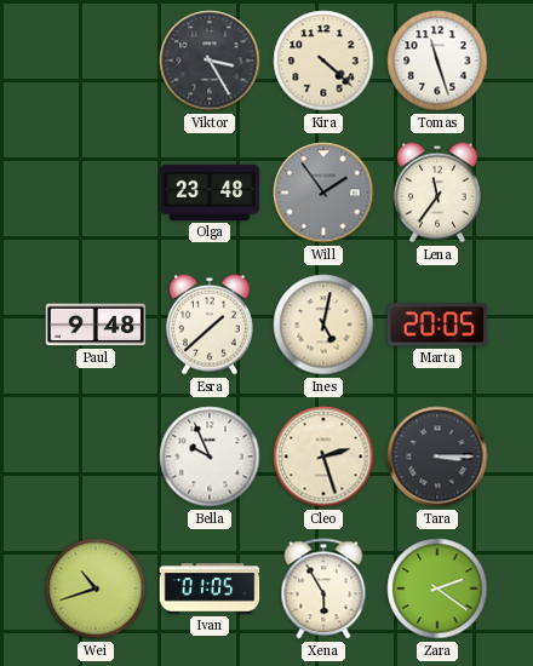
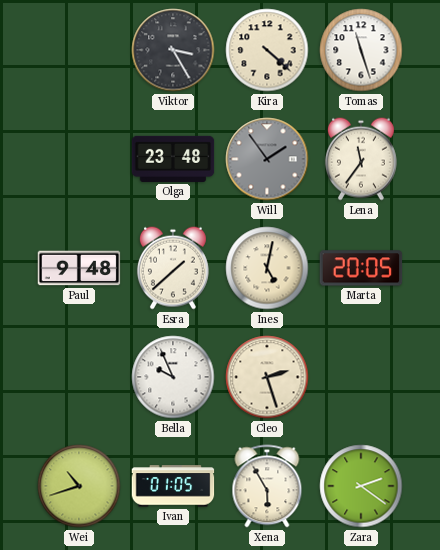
Tara: 3:15 -> none (437, 457)
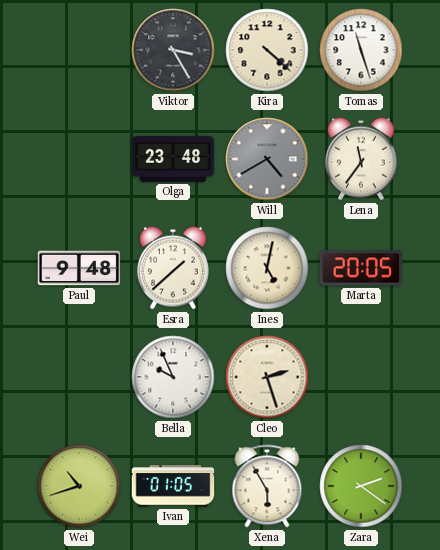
Will: 1:54 -> 4:40 (267, 159)
